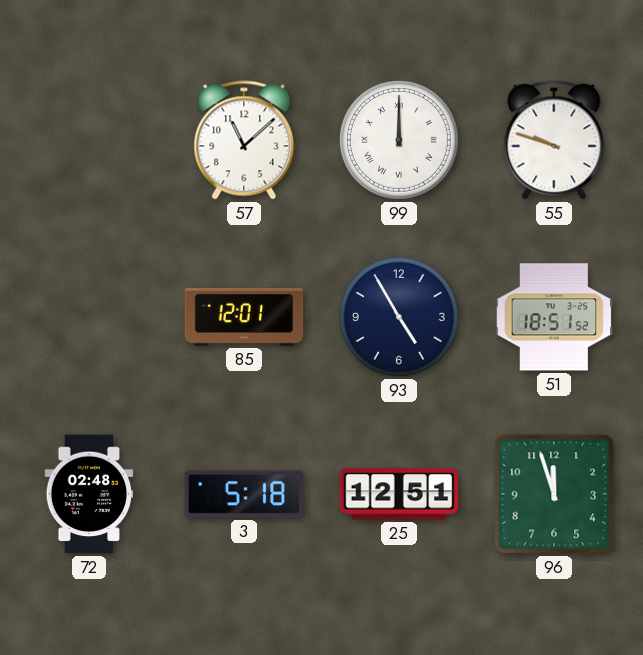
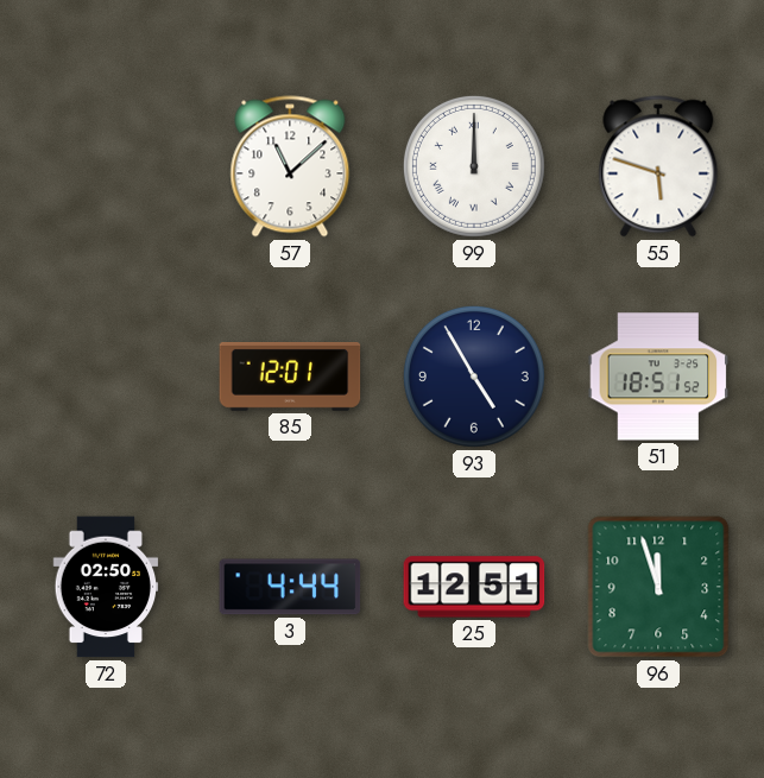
55: 9:48 -> 5:48 (658, 166)
72: 02:48 -> 02:50 (106, 587)
3: 5:18 -> 4:44 (290, 587)
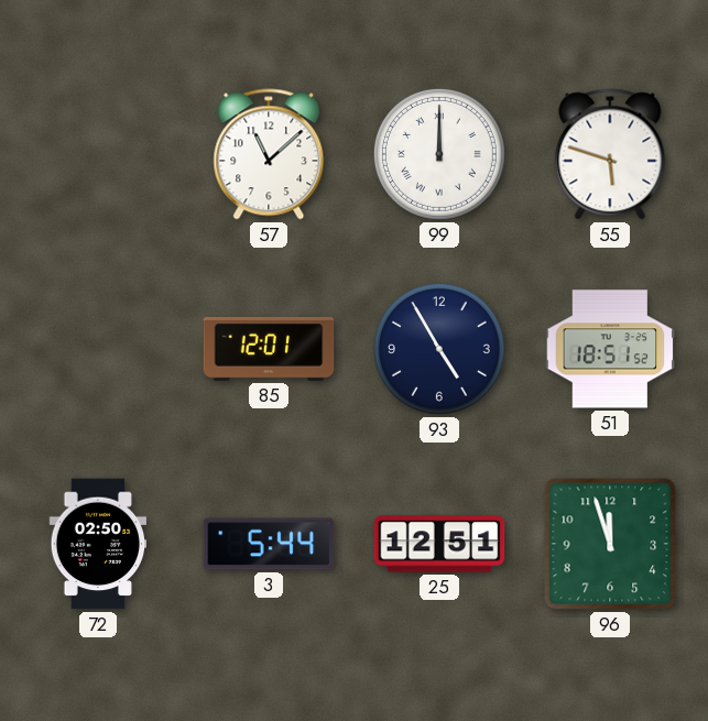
3: 4:44 -> 5:44 (269, 544)
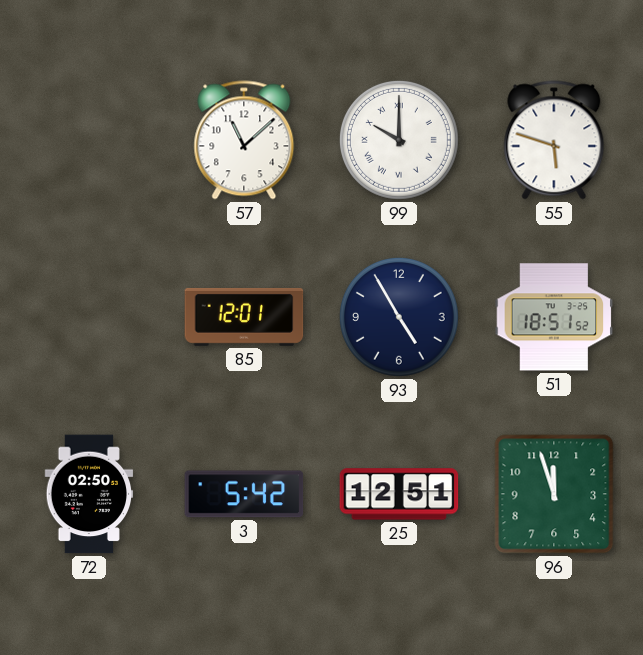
99: 12:00 -> 10:00 (399, 140)
3: 5:44 -> 5:42 (244, 494)
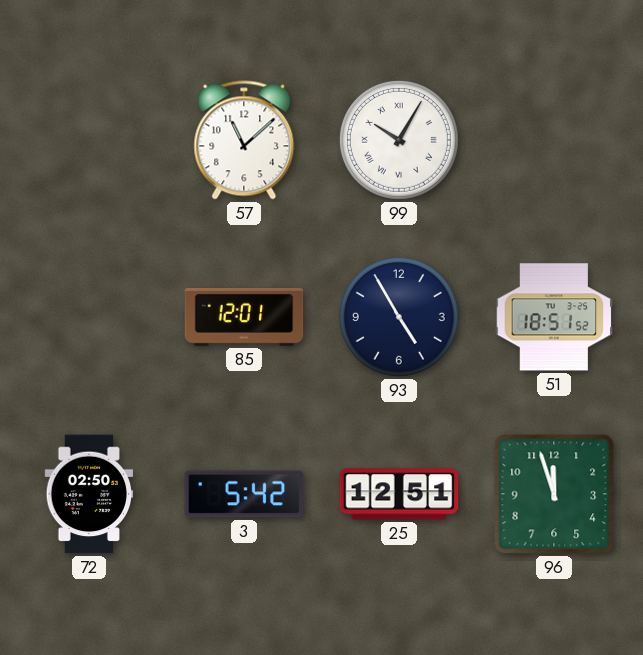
99: 10:00 -> 10:05 (399, 140)
55: 5:48 -> none (554, 140)
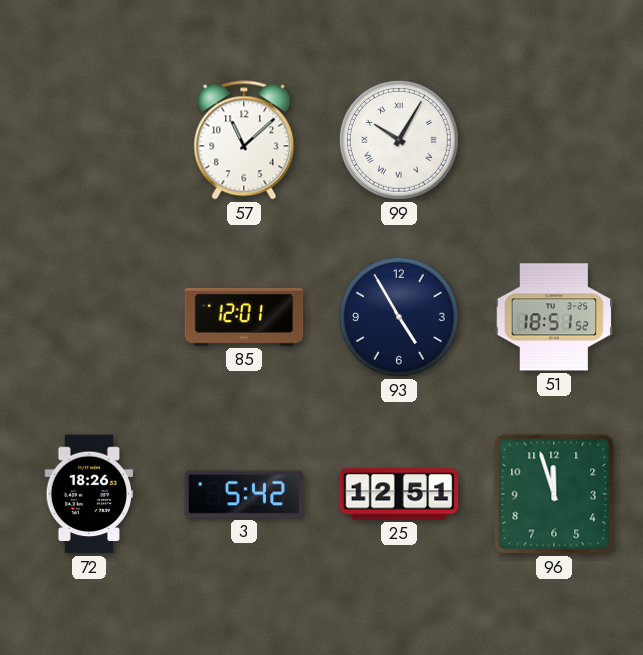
72: 02:50 -> 18:26 (89, 494)
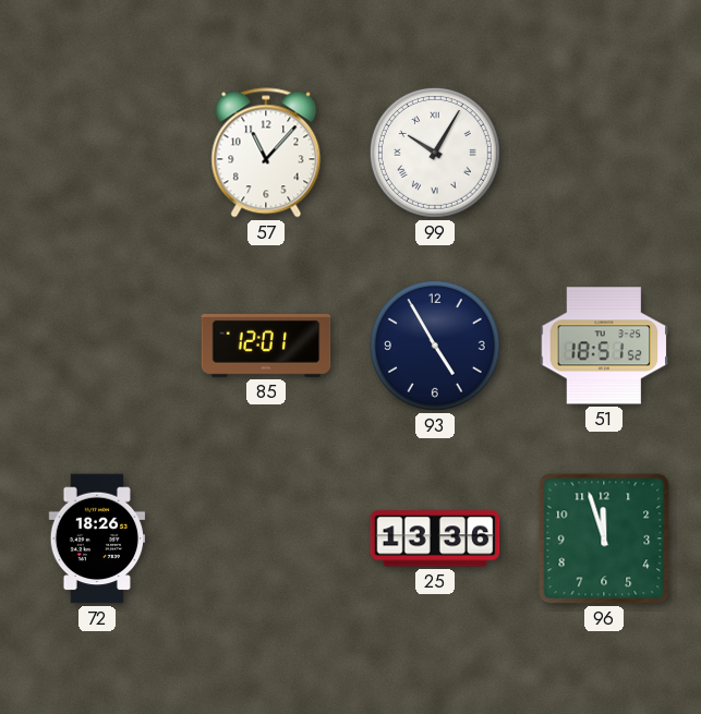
57: 11:08 -> 11:07 (266, 153)
3: 5:42 -> none (244, 494)
25: 12:51 -> 13:36 (435, 538)
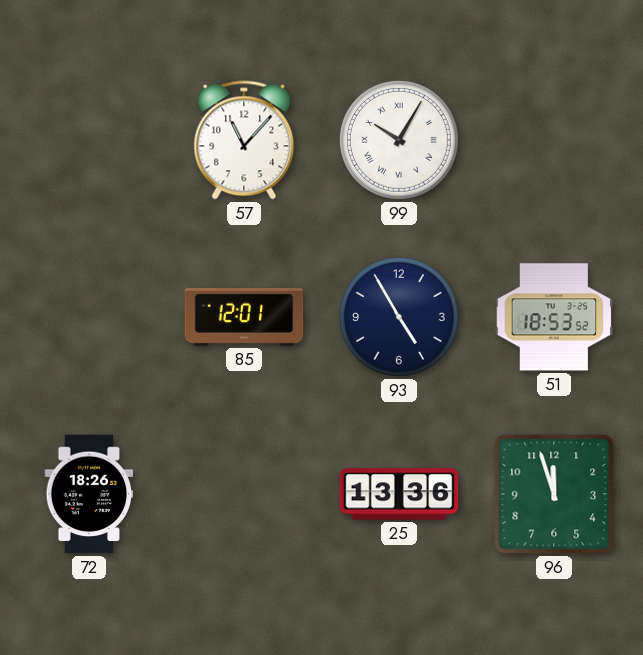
51: 18:51 -> 18:53 (554, 317)
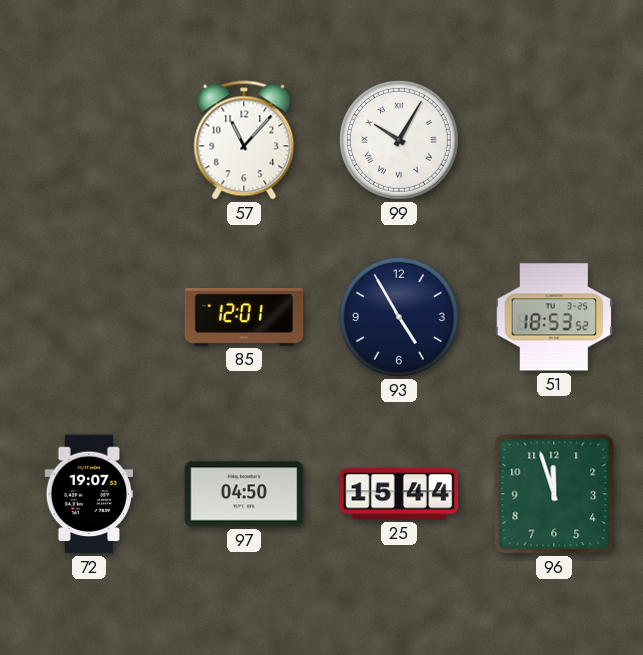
72: 18:26 -> 19:07 (89, 494)
97: none -> 04:50 (244, 494)
25: 13:36 -> 15:44 (399, 494)
